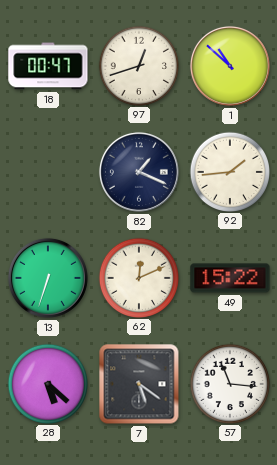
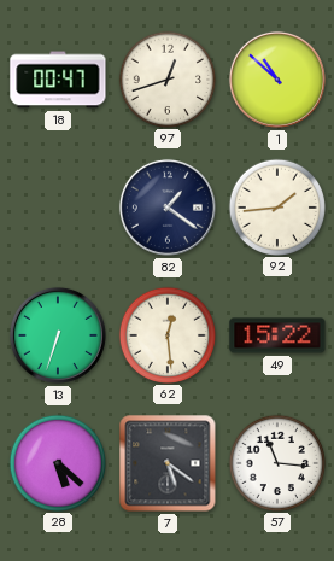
82: 1:19 -> 1:21 (168, 208)
62: 12:11 -> 12:29 (166, 334)
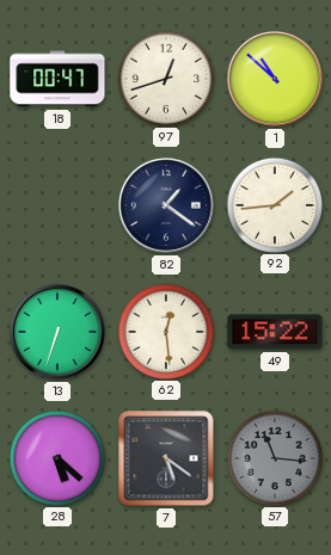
57 dial: white -> grey (274, 457)
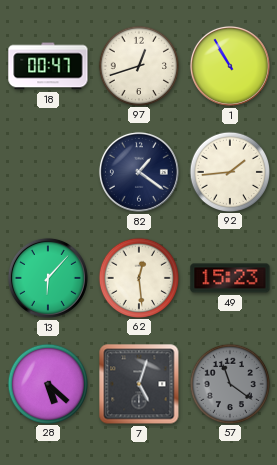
1: 10:52 -> 10:55 (230, 66)
13: 6:33 -> 6:07 (48, 278)
49: 15:22 -> 15:23 (230, 278)
7: 5:21 -> 5:03 (139, 384)
57: 11:16 -> 11:21 (229, 383)
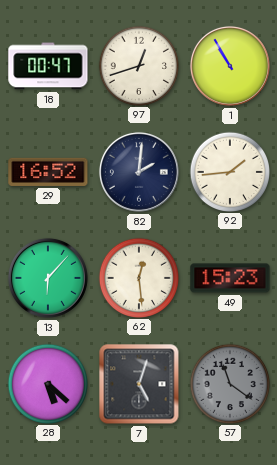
29: none -> 16:52 (48, 172)
82: 1:21 -> 2:01 (139, 172)
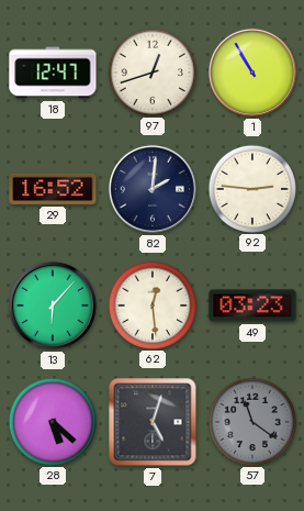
18: 00:47 -> 12:47 (53, 73)
92: 1:44 -> 2:46 (251, 188)
49: 15:23 -> 03:23 (252, 306)
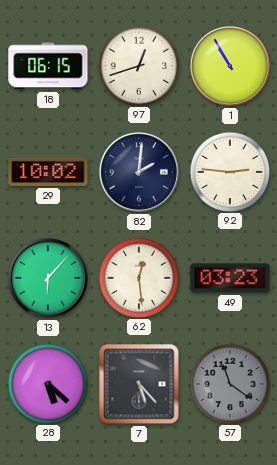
18: 12:47 -> 06:15 (48, 66)
29: 16:52 -> 10:02 (48, 172)
7: 5:03 -> 5:23 (139, 384)
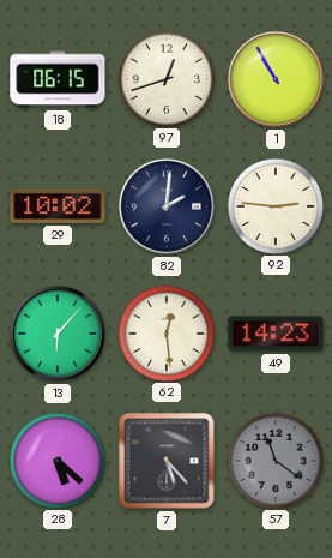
49: 03:23 -> 14:23 (276, 334)
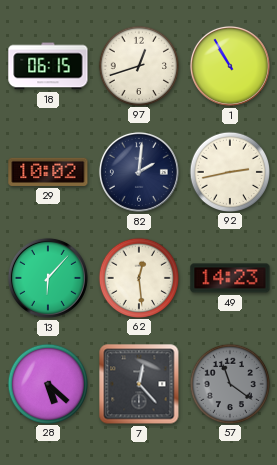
92: 2:46 -> 2:43 (229, 171)
7: 5:23 -> 12:23 (139, 384)
